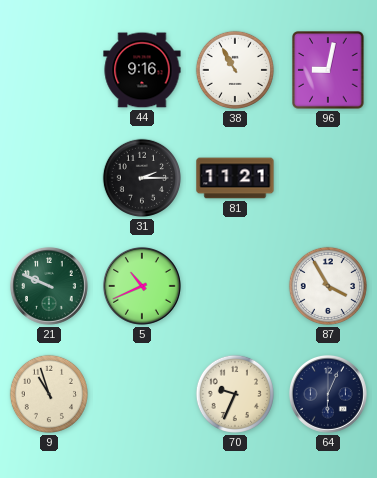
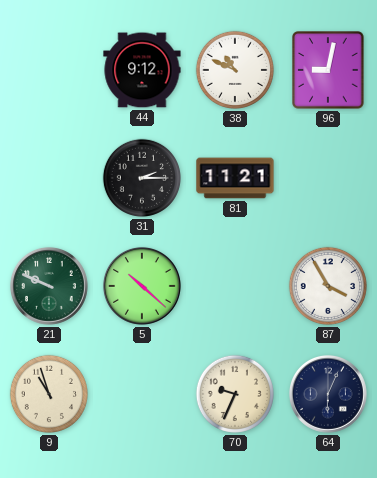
44: 9:16 -> 9:12 (142, 70)
38: 10:55 -> 10:49 (235, 70)
5: 10:41 -> 10:22 (142, 286)
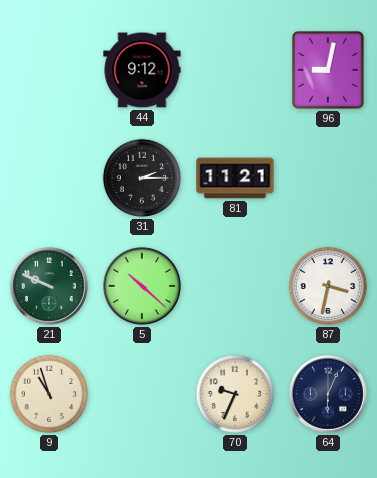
38: 10:49 -> none (235, 70)
87: 3:55 -> 3:32 (328, 286)
